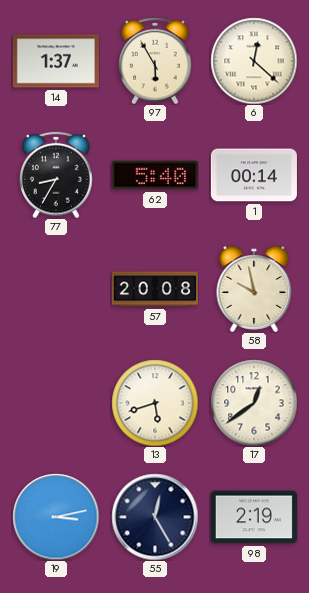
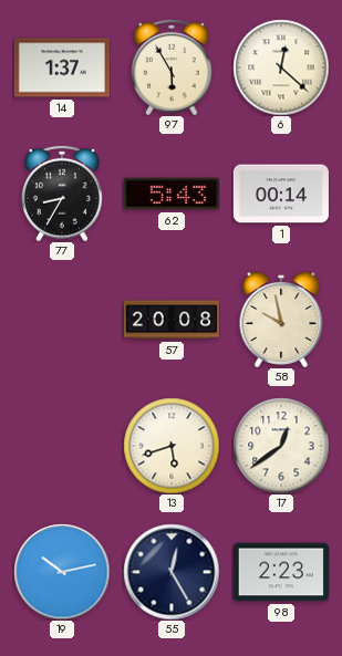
62: 5:40 -> 5:43 (172, 194)
19: 3:13 -> 10:13 (62, 572)
98: 2:19 -> 2:23 (281, 572)
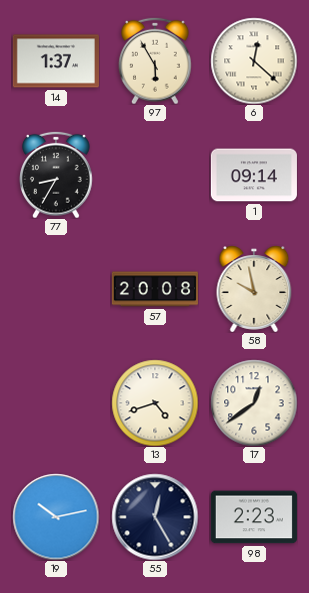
62: 5:43 -> none (172, 194)
1: 00:14 -> 09:14 (254, 175)
13: 5:42 -> 4:42 (155, 403)
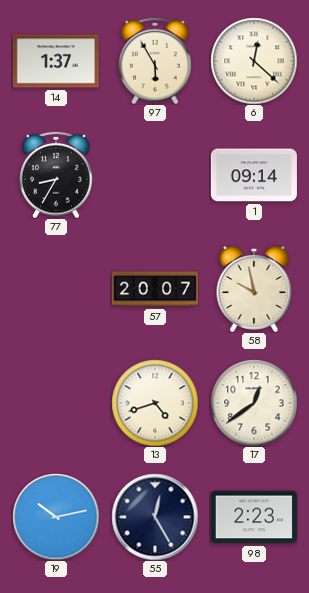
57: 20:08 -> 20:07 (155, 289)
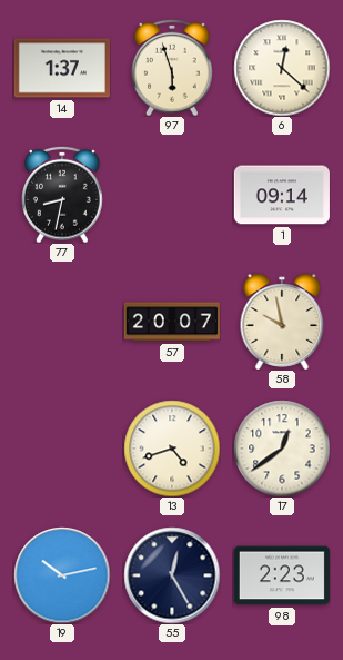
97: 5:55 -> 5:57 (173, 68)
77: 8:35 -> 8:32 (63, 195)
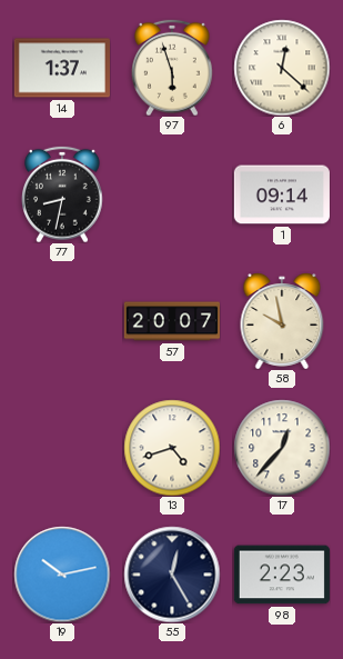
17: 12:39 -> 12:37 (282, 448)
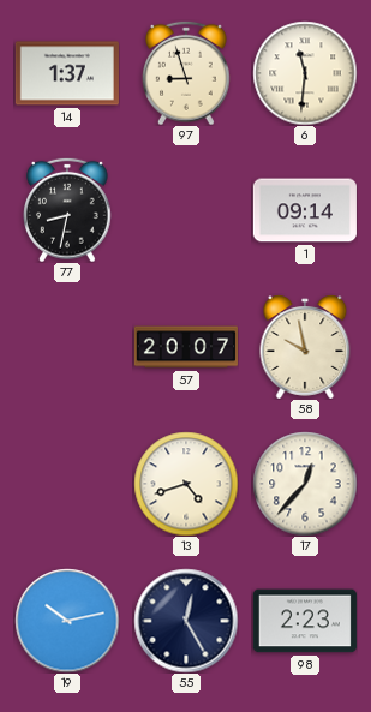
97: 5:57 -> 8:57 (187, 73)
6: 12:22 -> 11:31 (305, 73)
